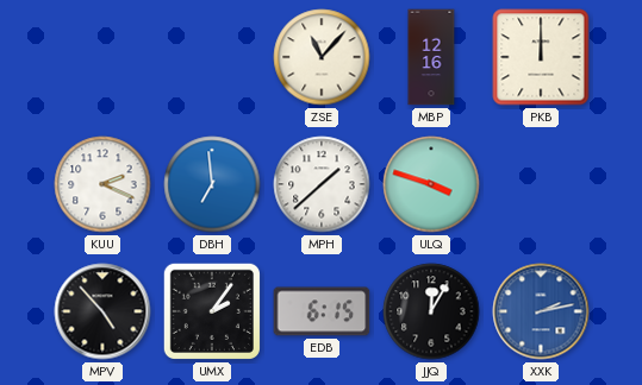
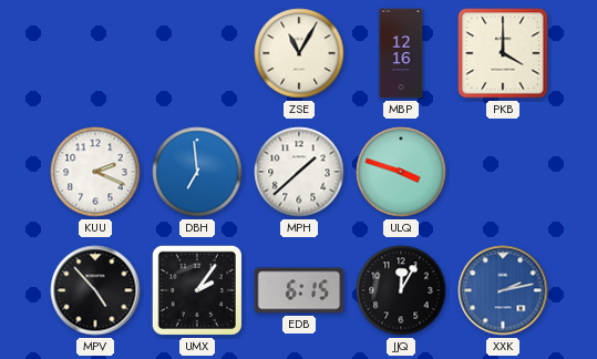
ZSE: 11:07 -> 11:05 (299, 53)
PKB: 12:00 -> 4:00 (503, 53)
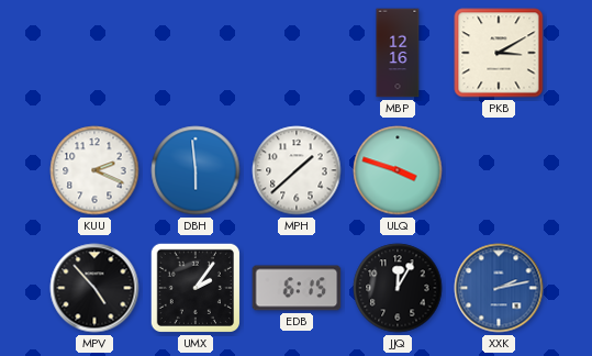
ZSE: 11:05 -> none (299, 53)
PKB: 4:00 -> 3:10 (499, 53)
DBH: 6:59 -> 5:59 (196, 170)
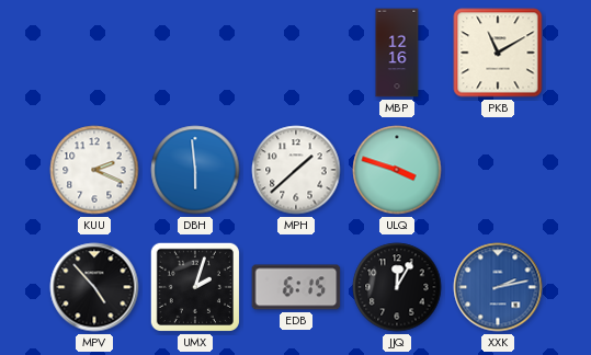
PKB: 3:10 -> 11:10 (498, 53)
UMX: 2:06 -> 2:03 (195, 287)
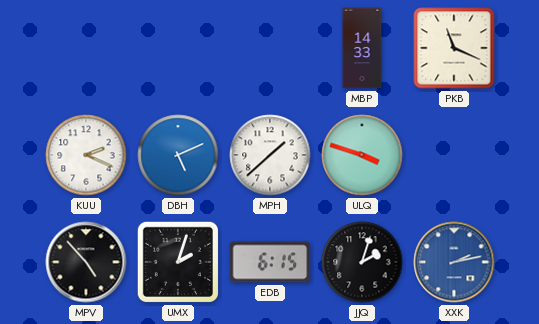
MBP: 12:16 -> 14:33 (362, 48)
PKB: 11:10 -> 11:19 (454, 48)
DBH: 5:59 -> 5:11 (178, 155)
JJQ: 12:05 -> 2:03 (362, 262)
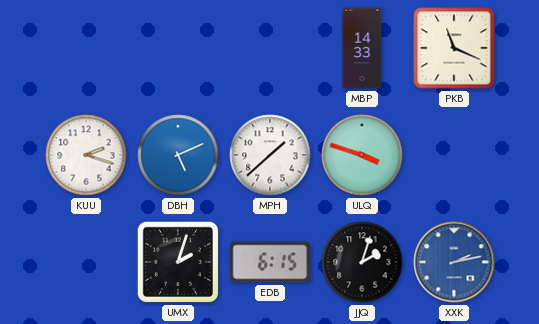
KUU: 2:19 -> 2:18 (86, 155)
MPV: 4:53 -> none (86, 262)
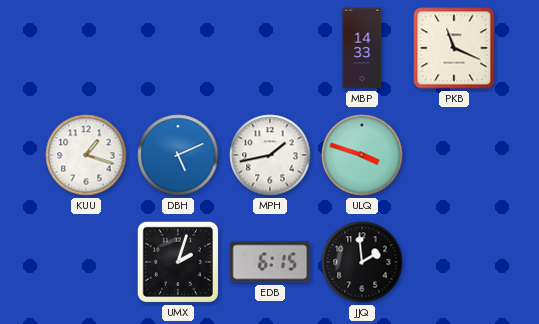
KUU: 2:18 -> 1:18 (86, 155)
MPH: 1:38 -> 1:43 (270, 155)
JJQ: 2:03 -> 1:59 (362, 262)
XXK: 2:13 -> none (454, 262)
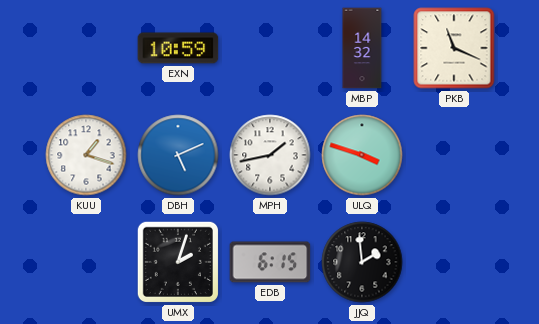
EXN: none -> 10:59 (178, 48)
MBP: 14:33 -> 14:32 (362, 48)
